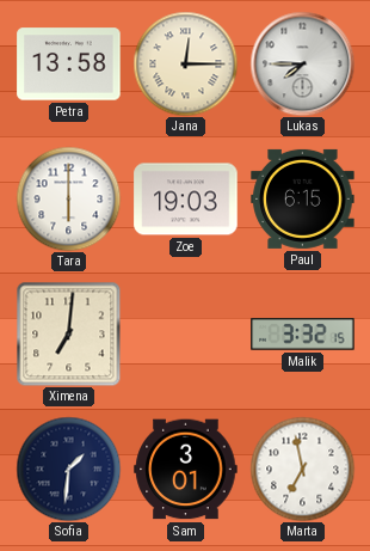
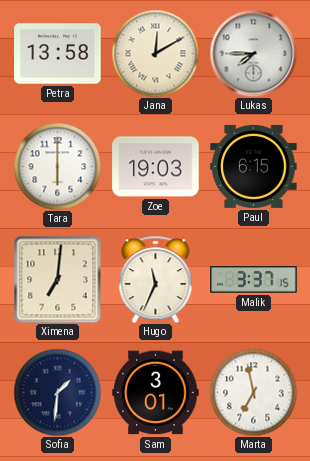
Jana: 12:15 -> 12:10 (155, 53)
Hugo: none -> 11:34 (156, 279)
Malik: 3:32 -> 3:37 (254, 280)
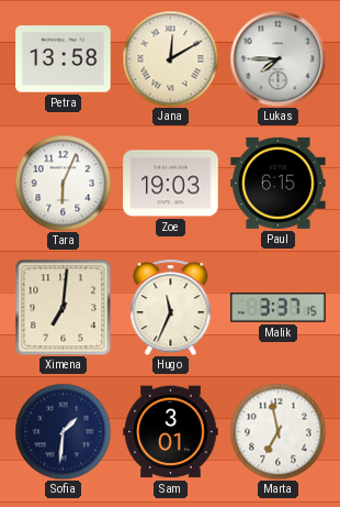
Tara: 6:00 -> 6:04 (63, 183)
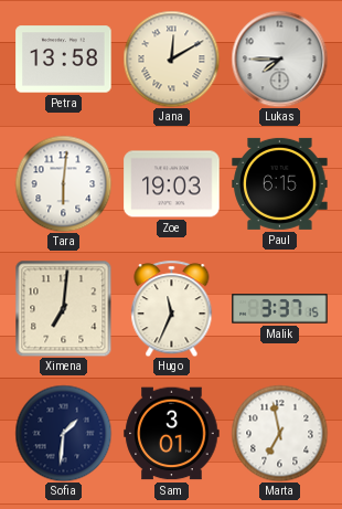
Tara: 6:04 -> 6:01 (63, 183)
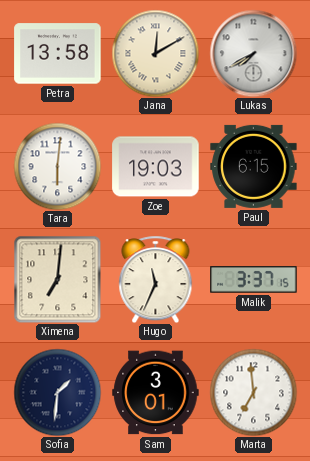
Lukas: 7:45 -> 7:40 (253, 53)
Marta: 6:58 -> 6:59 (253, 392)
